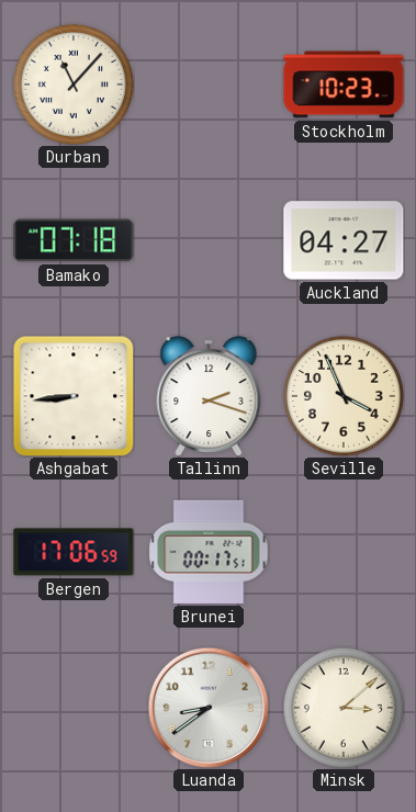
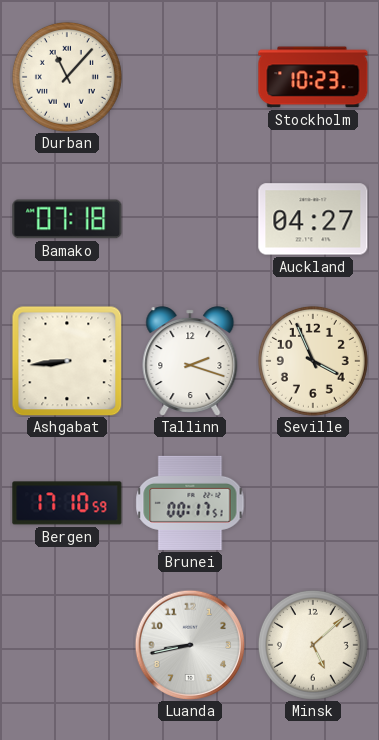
Bergen: 17:06 -> 17:10 (67, 503)
Luanda: 8:39 -> 8:43 (190, 645)
Minsk: 3:08 -> 5:08 (313, 645)
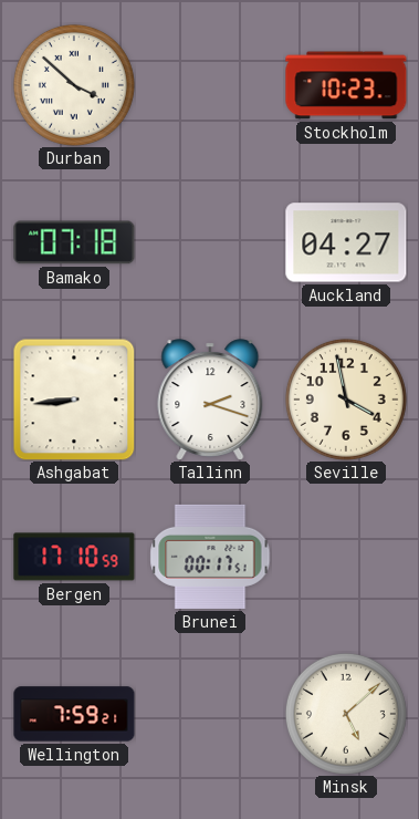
Durban: 11:07 -> 3:52 (74, 85)
Seville: 3:56 -> 3:58 (346, 400)
Wellington: none -> 7:59 (74, 714)
Luanda: 8:43 -> none (190, 645)
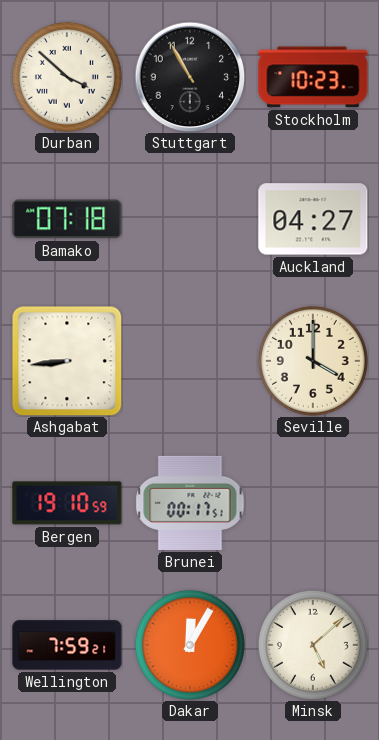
Stuttgart: none -> 10:55 (190, 77)
Tallinn: 2:18 -> none (210, 400)
Seville: 3:58 -> 4:00 (313, 361)
Bergen: 17:10 -> 19:10 (67, 503)
Dakar: none -> 12:05 (190, 645)
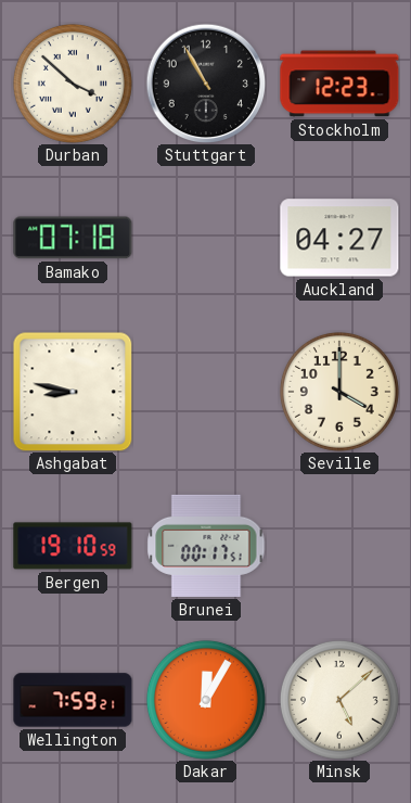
Stockholm: 10:23 -> 12:23 (339, 84)
Ashgabat: 8:44 -> 8:47 (73, 392)
